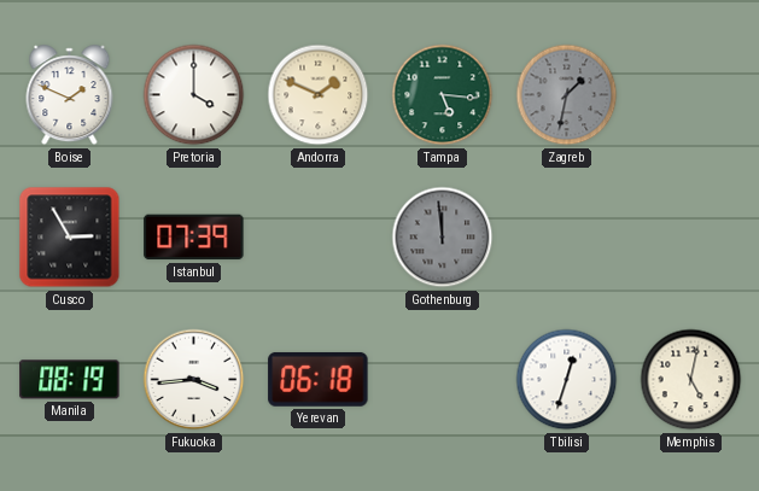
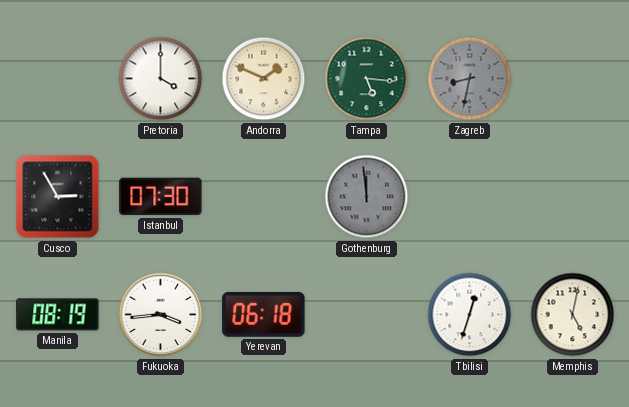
Boise: 1:49 -> none (70, 95)
Zagreb: 1:32 -> 8:32 (470, 79)
Istanbul: 07:39 -> 07:30 (161, 197)
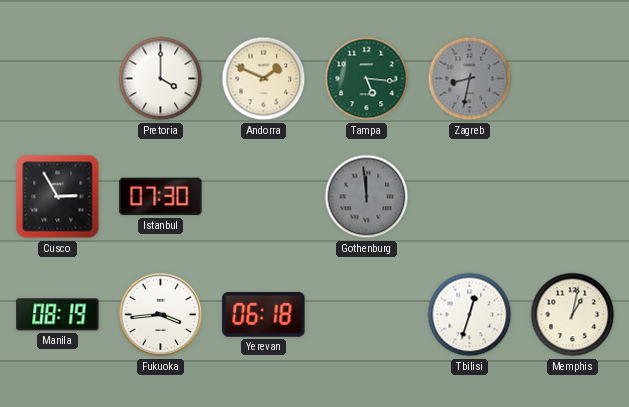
Memphis: 5:02 -> 1:02 (573, 315)
